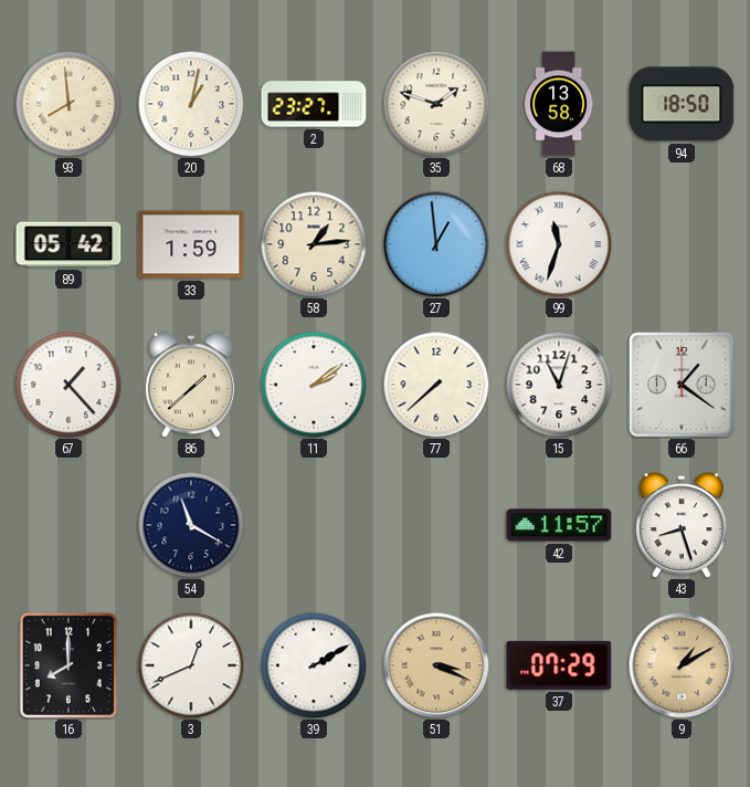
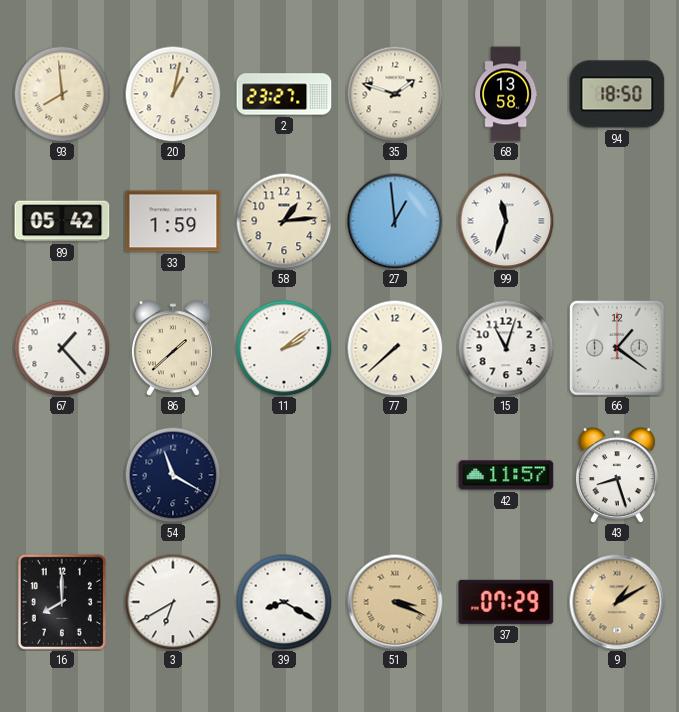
3: 12:41 -> 6:40 (173, 602)
39: 2:10 -> 8:20 (284, 602)
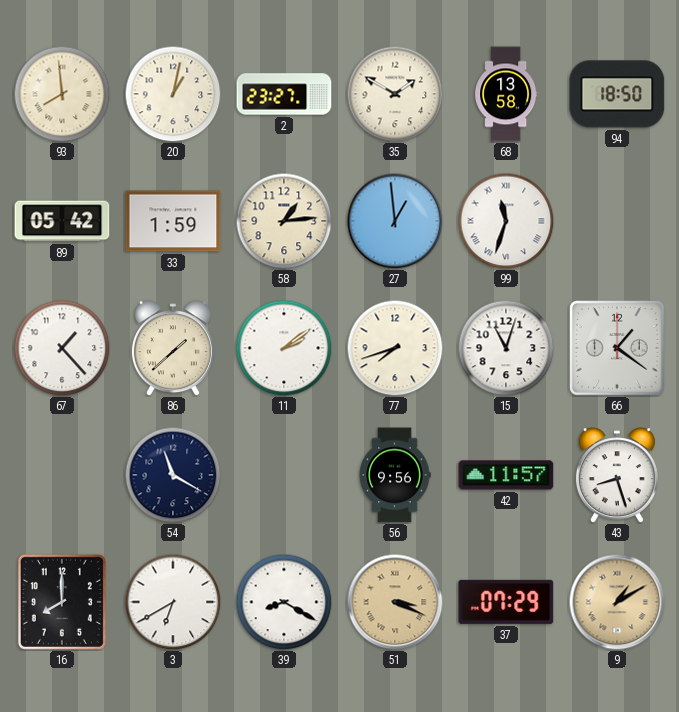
35: 1:48 -> 1:50 (395, 94)
77: 7:38 -> 7:42 (395, 348)
56: none -> 9:56 (395, 475)
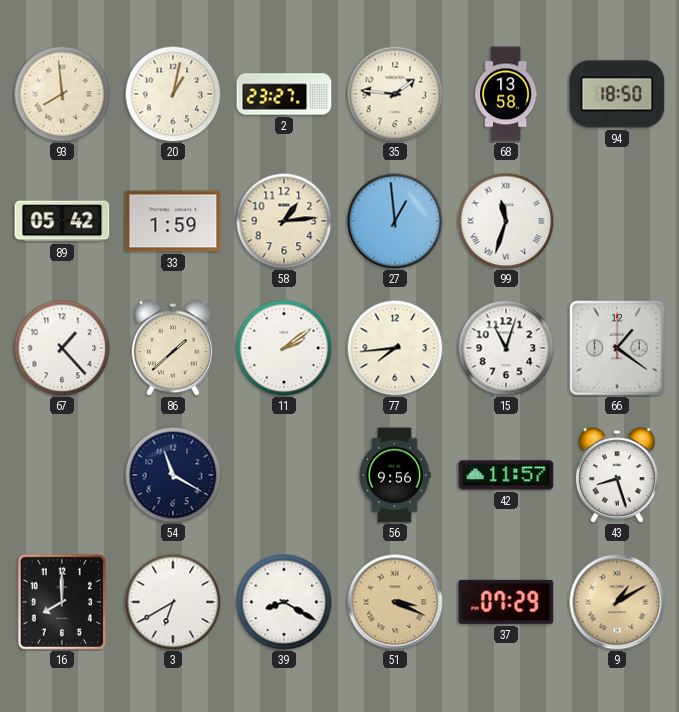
35: 1:50 -> 1:46 (395, 94)
77: 7:42 -> 7:44 (395, 348)
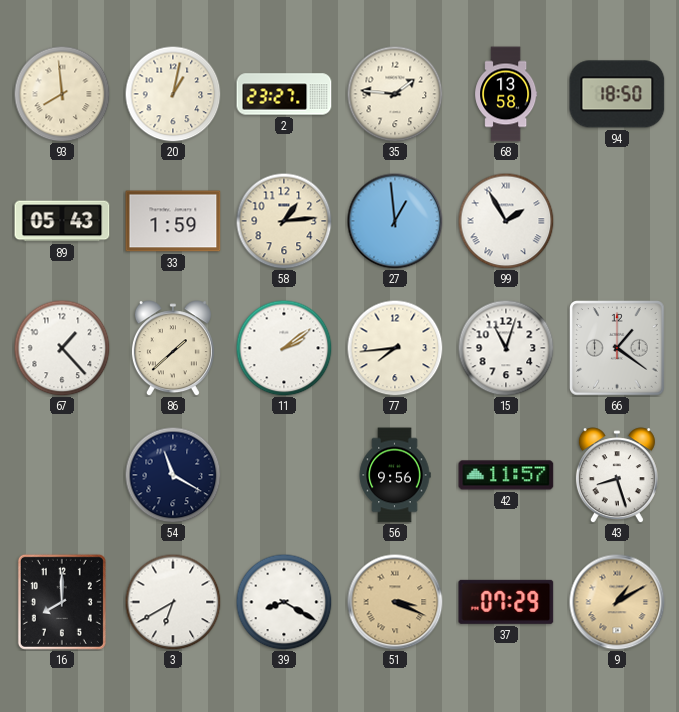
89: 05:42 -> 05:43 (62, 221)
99: 11:33 -> 1:55 (506, 221)
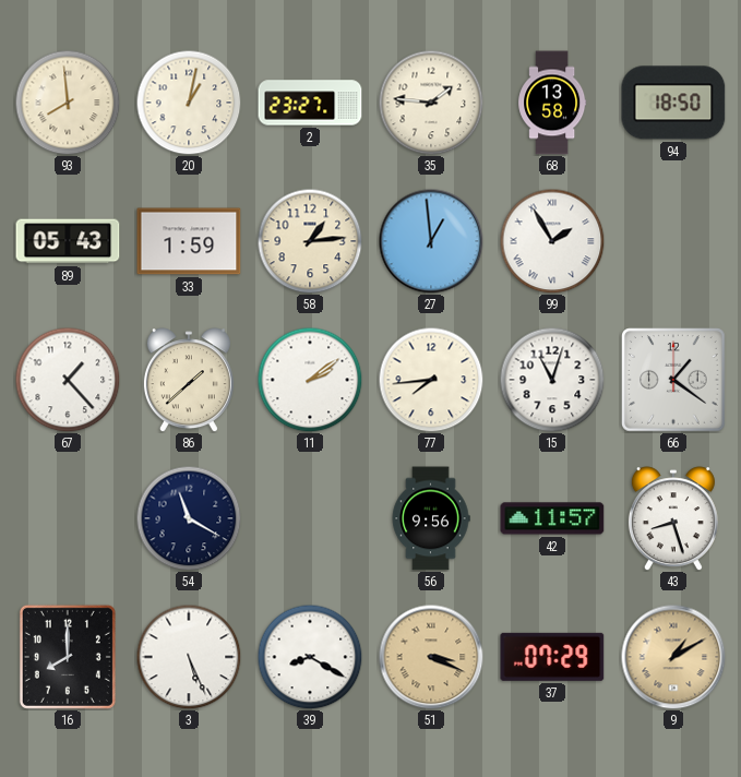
3: 6:40 -> 5:26 (189, 657)
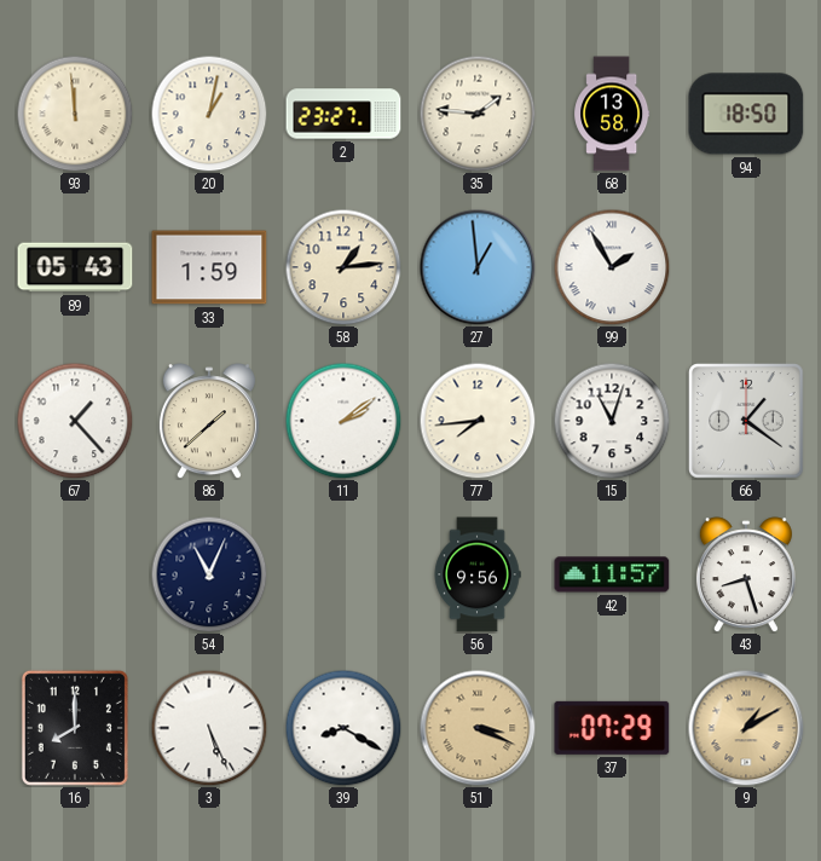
93: 7:59 -> 11:59 (75, 114)
54: 11:20 -> 11:04 (209, 574)
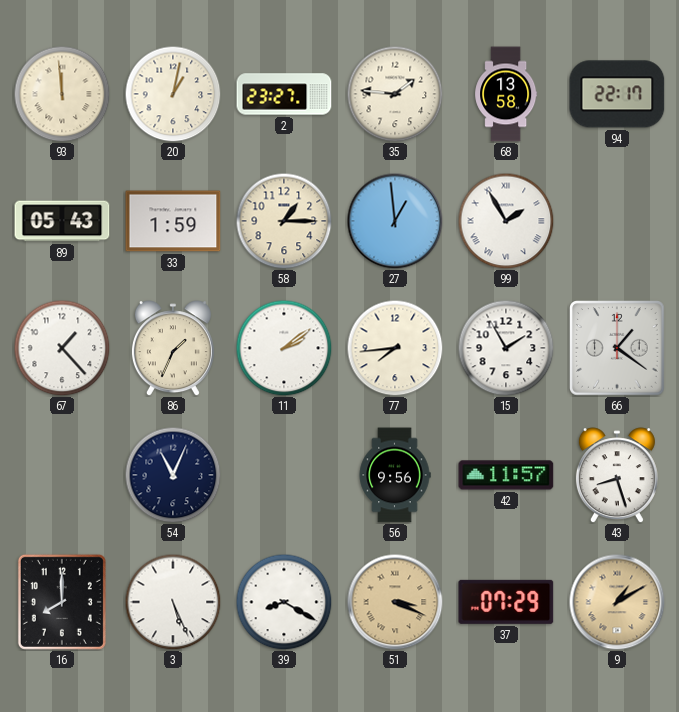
94: 18:50 -> 22:17 (617, 94)
58: 1:14 -> 1:15 (284, 221)
86: 1:38 -> 1:34 (173, 348)
15: 11:03 -> 1:55 (506, 348)
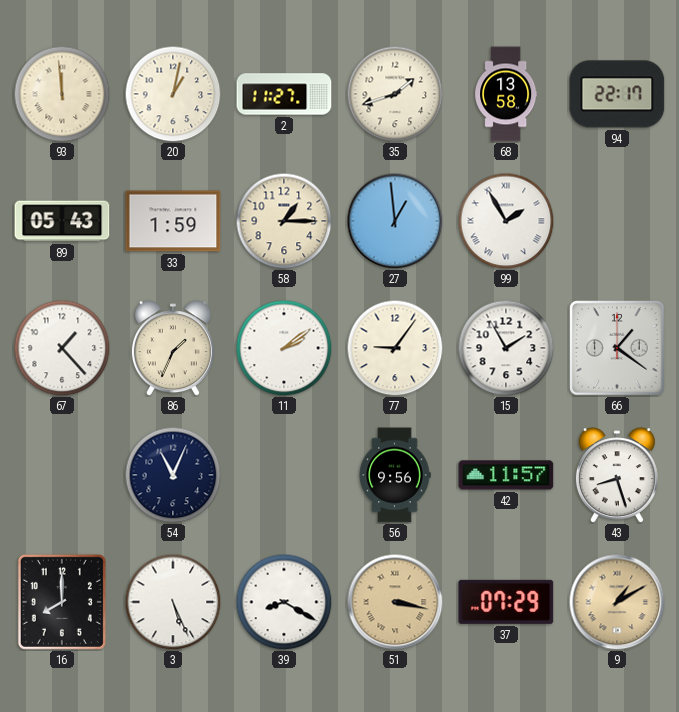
2: 23:27 -> 11:27 (284, 94)
35: 1:46 -> 1:42 (395, 94)
77: 7:44 -> 9:06 (395, 348)
51: 3:19 -> 3:17 (395, 602)
